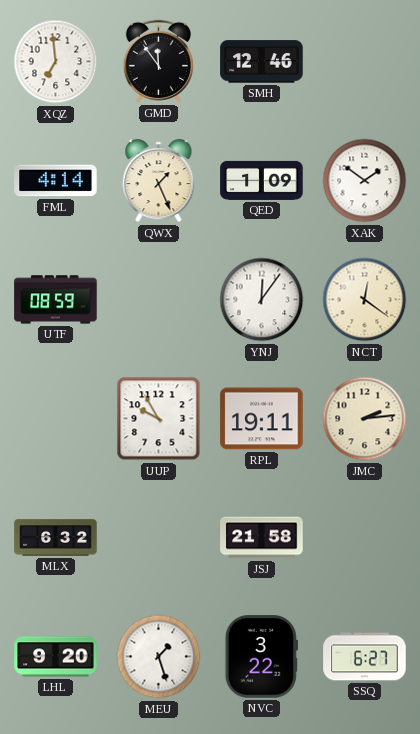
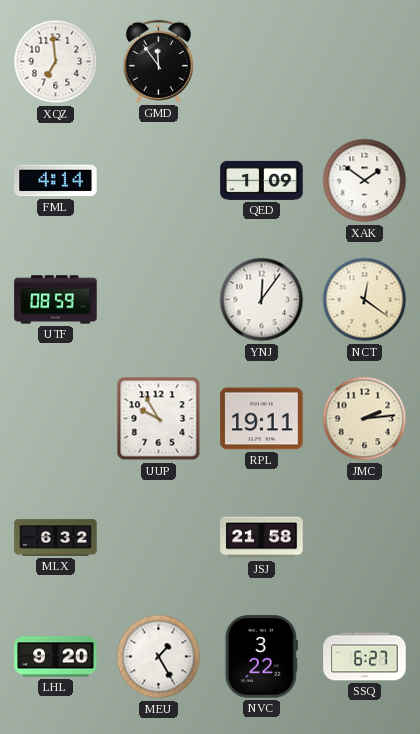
SMH: 12:46 -> none (262, 62)
QWX: 1:26 -> none (159, 181)
MEU: 1:27 -> 1:25 (159, 657)
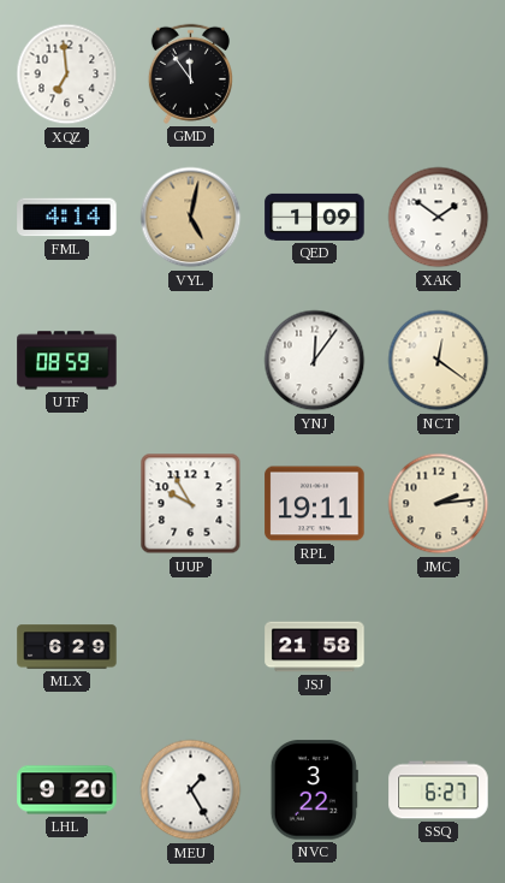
VYL: none -> 5:02 (191, 218)
MLX: 6:32 -> 6:29 (67, 647)
